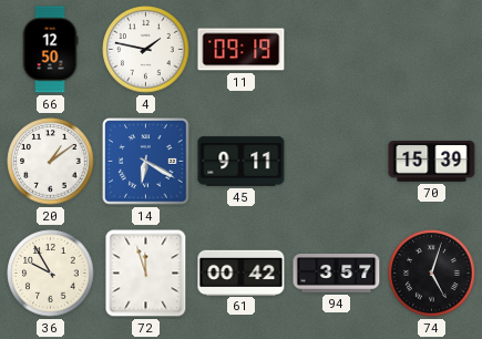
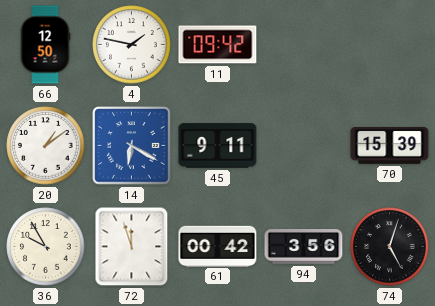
11: 09:19 -> 09:42 (218, 45)
94: 3:57 -> 3:56 (304, 247)
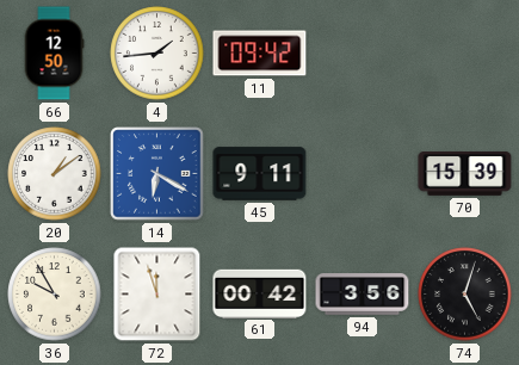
4: 1:47 -> 1:44 (157, 54)
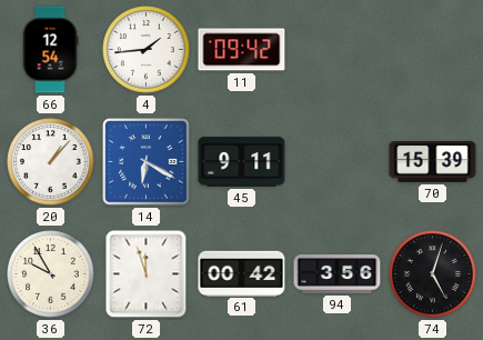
66: 12:50 -> 12:54 (50, 50)
20: 1:09 -> 1:07 (51, 162)
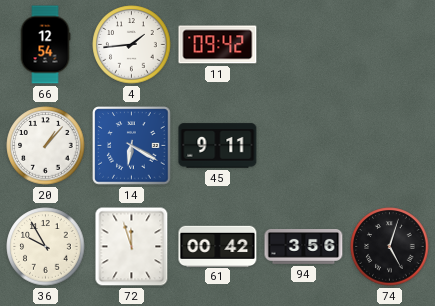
70: 15:39 -> none (433, 162)
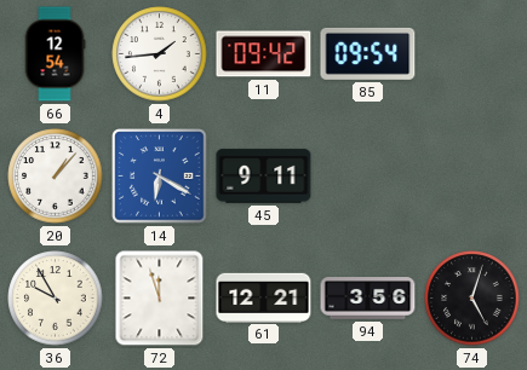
85: none -> 09:54 (368, 53)
61: 00:42 -> 12:21 (264, 297)
